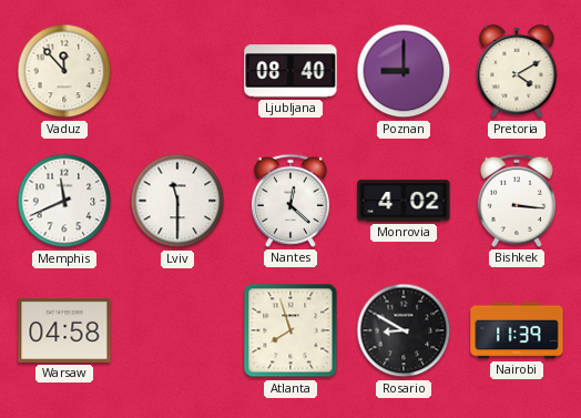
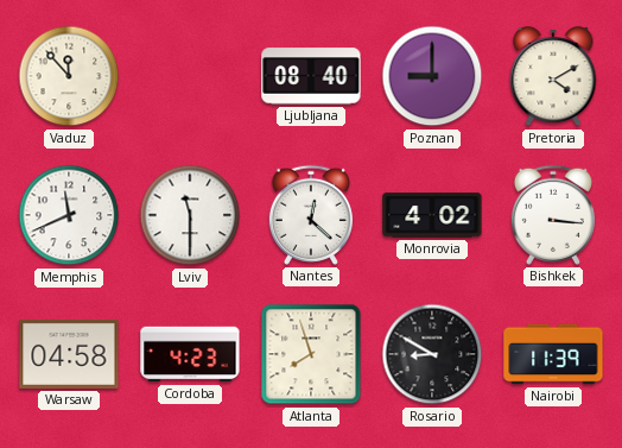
Cordoba: none -> 4:23 (190, 354)
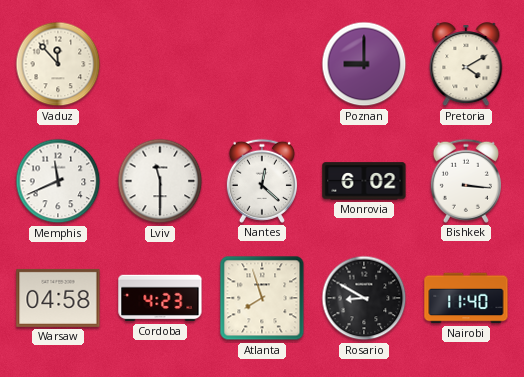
Ljubljana: 08:40 -> none (311, 76)
Monrovia: 4:02 -> 6:02 (364, 181)
Nairobi: 11:39 -> 11:40 (466, 298)
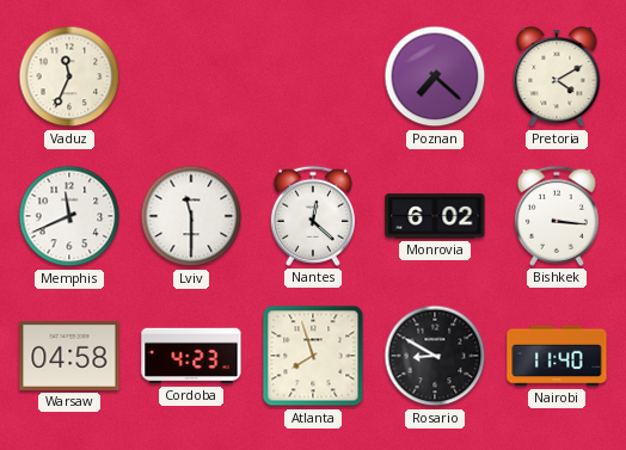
Vaduz: 11:53 -> 11:34 (69, 76)
Poznan: 9:00 -> 7:22 (435, 76)
